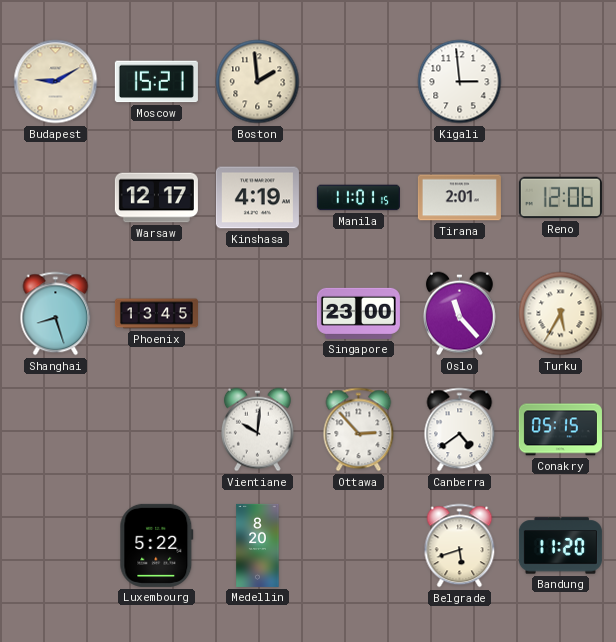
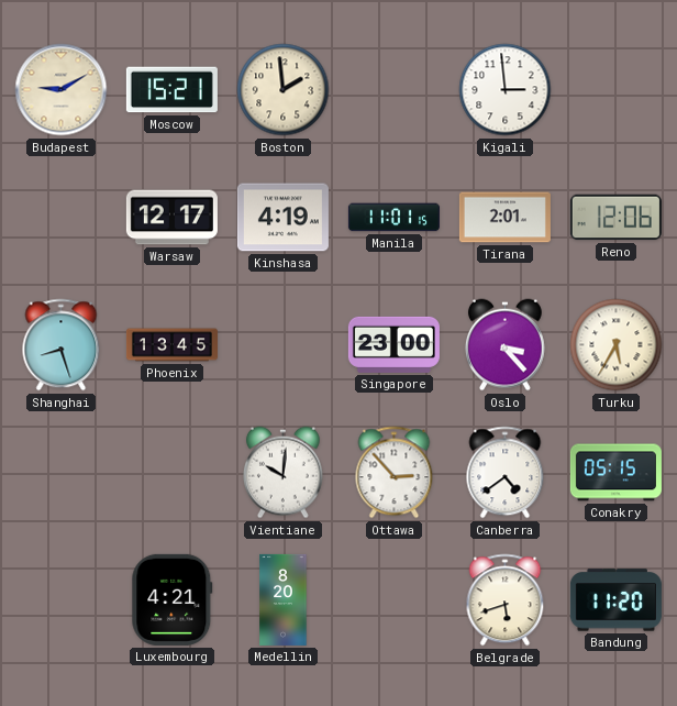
Oslo: 11:23 -> 3:23 (506, 345)
Luxembourg: 5:22 -> 4:21 (173, 599)
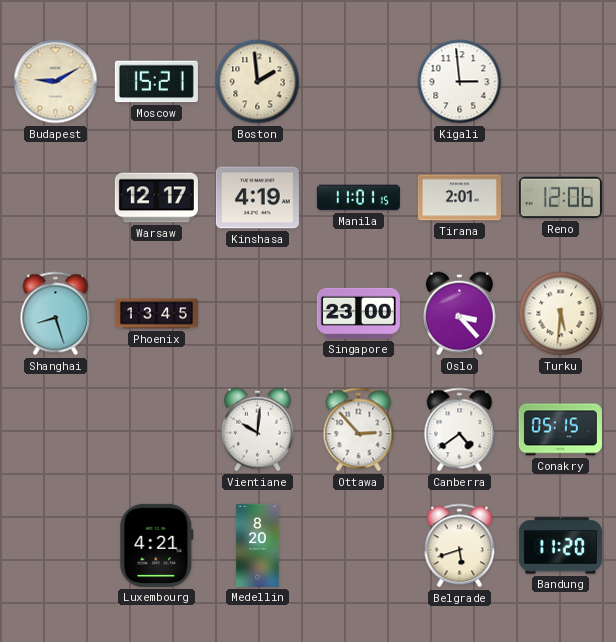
Turku: 5:35 -> 5:31 (561, 314)
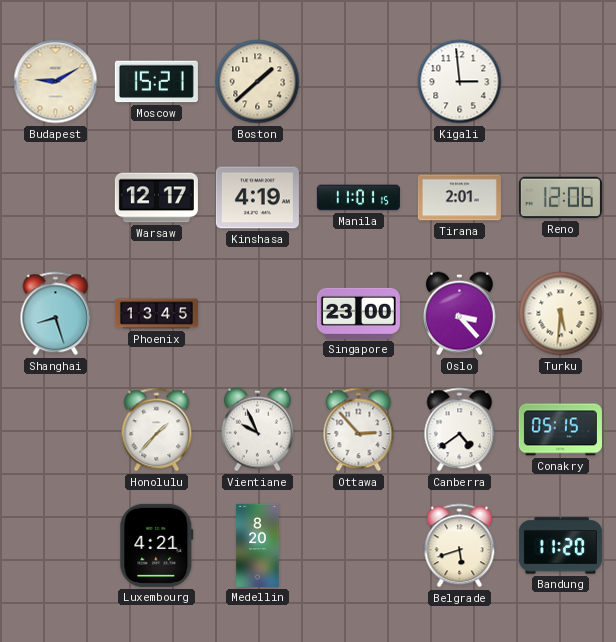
Boston: 1:59 -> 1:38 (258, 82)
Honolulu: none -> 1:37 (157, 430)
Vientiane: 10:01 -> 9:56 (258, 430)
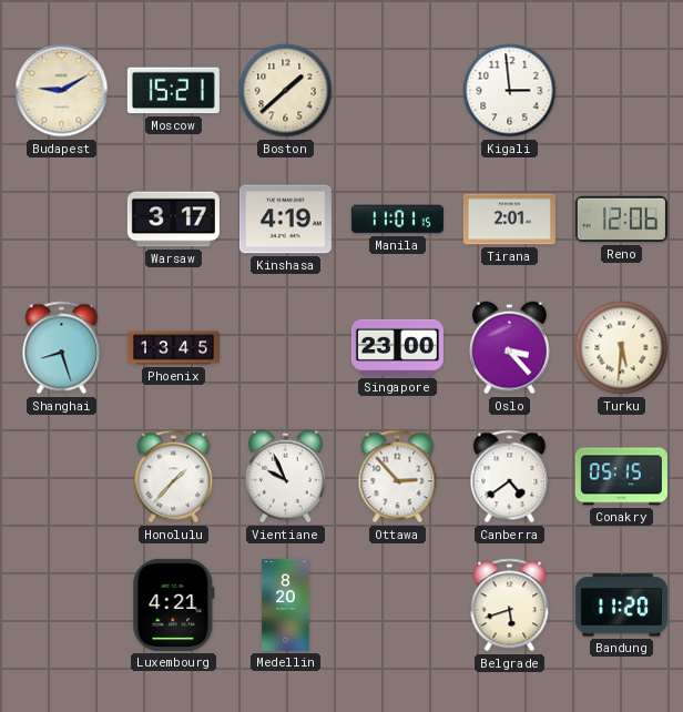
Warsaw: 12:17 -> 3:17 (173, 220)
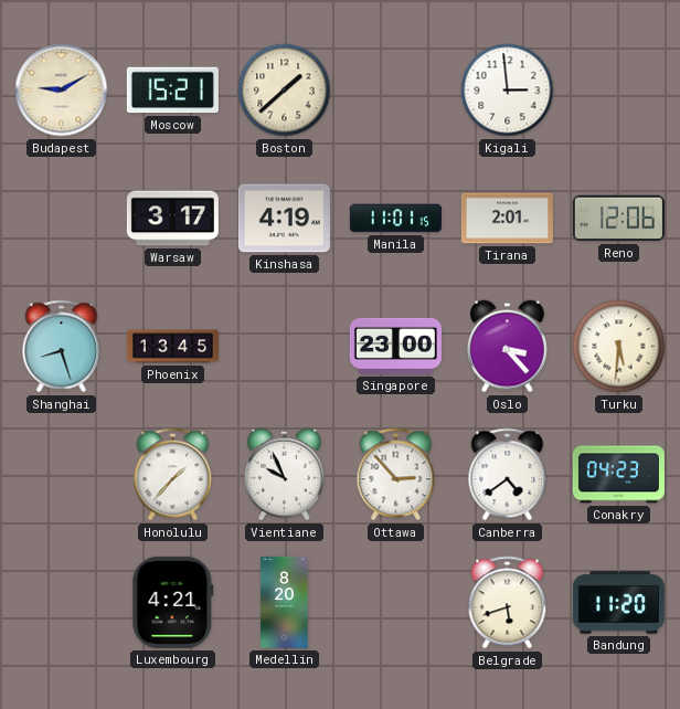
Conakry: 05:15 -> 04:23 (618, 475)
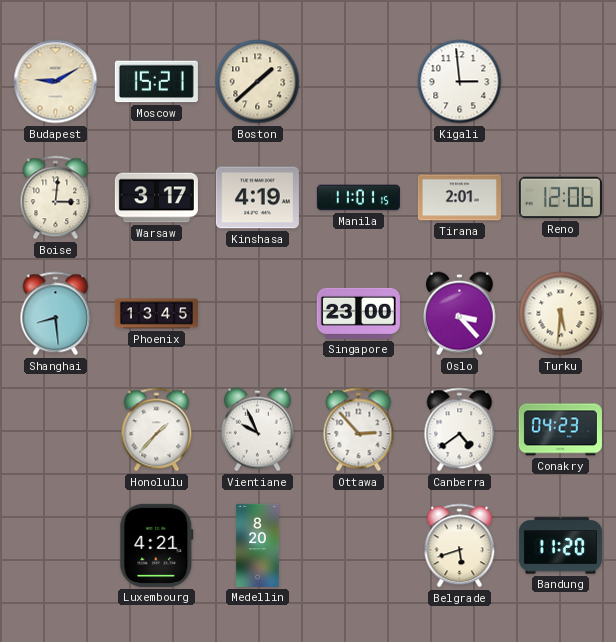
Boise: none -> 3:01 (56, 198)
Shanghai: 8:27 -> 8:29 (56, 314)
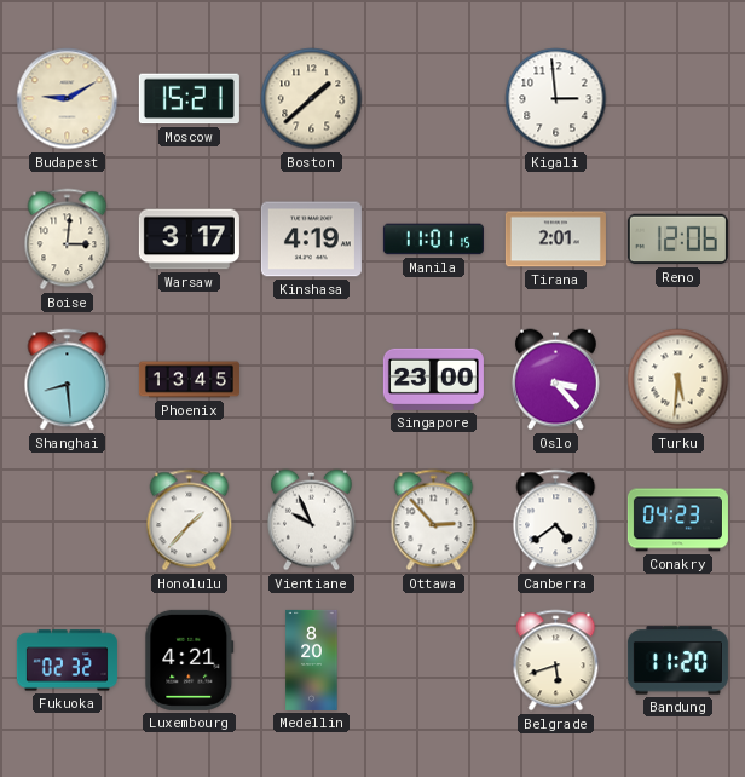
Fukuoka: none -> 02:32 (67, 661)
